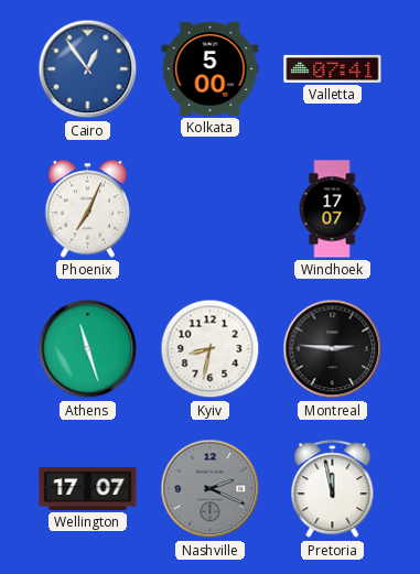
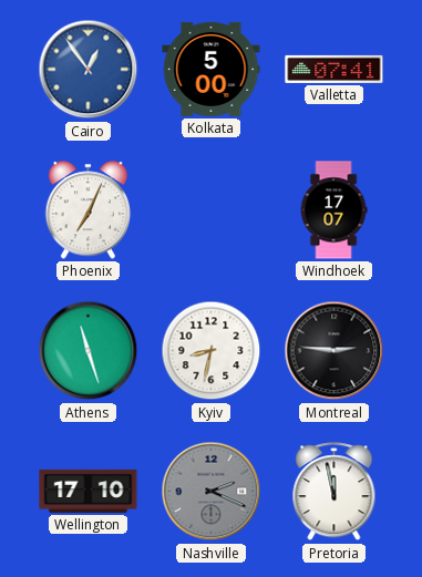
Wellington: 17:07 -> 17:10 (89, 491)
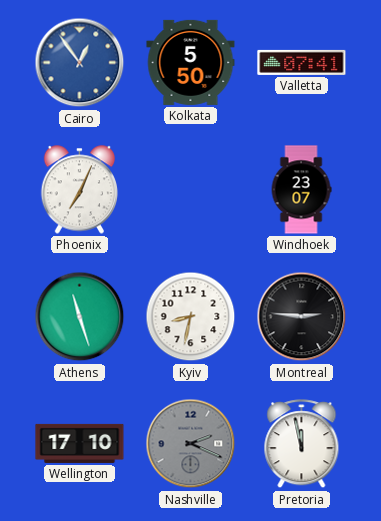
Kolkata: 5:00 -> 5:50 (191, 62)
Windhoek: 17:07 -> 23:07 (301, 190)
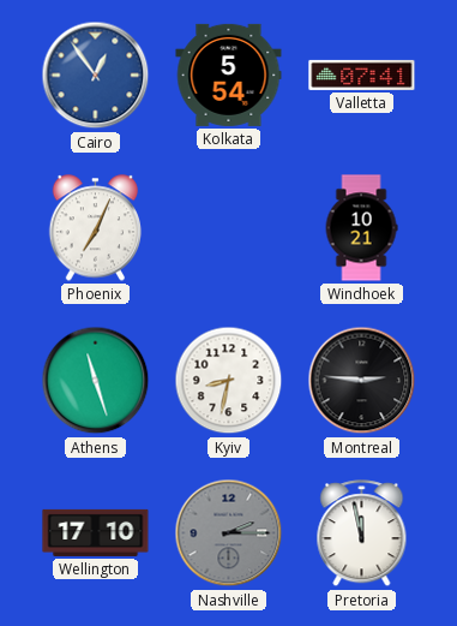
Kolkata: 5:50 -> 5:54 (229, 74)
Windhoek: 23:07 -> 10:21 (361, 228)
Nashville: 2:19 -> 2:15 (229, 533)
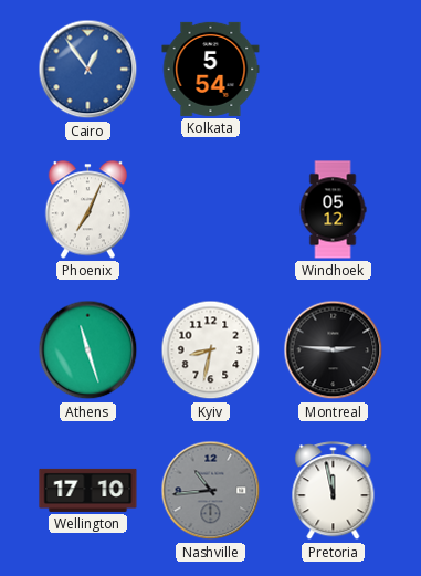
Valletta: 07:41 -> none (362, 74)
Windhoek: 10:21 -> 05:12 (333, 210)
Nashville: 2:15 -> 10:44 (211, 491)
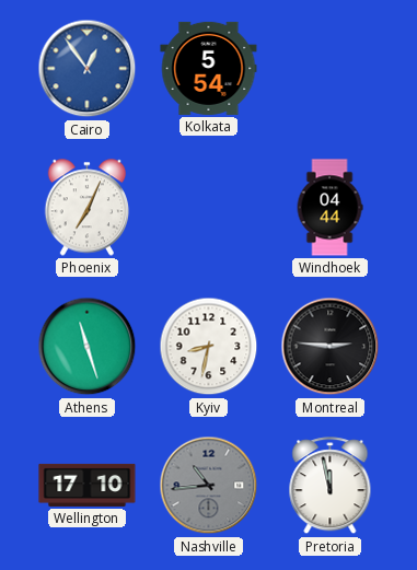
Windhoek: 05:12 -> 04:44 (329, 208)
